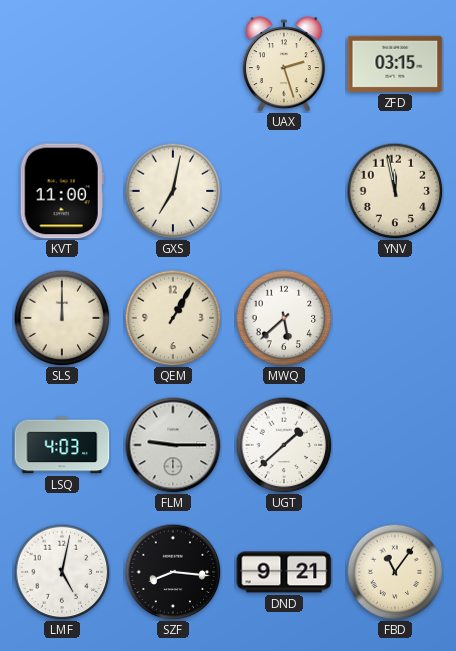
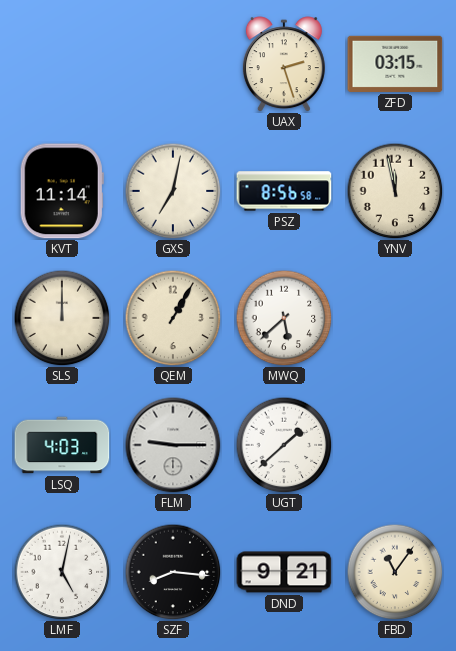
KVT: 11:00 -> 11:14 (62, 191)
PSZ: none -> 8:56 (284, 191)
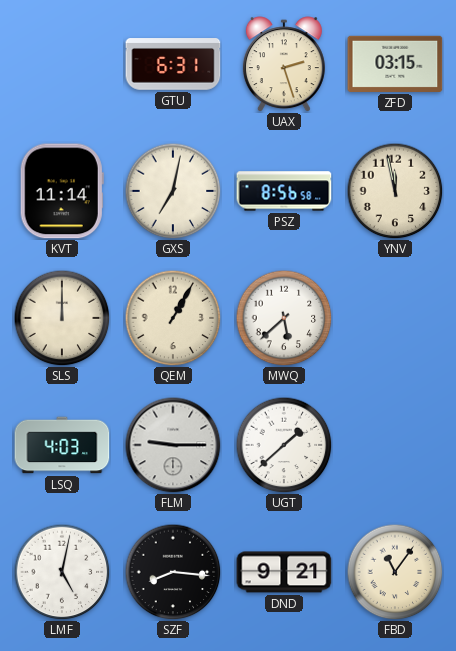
GTU: none -> 6:31 (173, 64)
